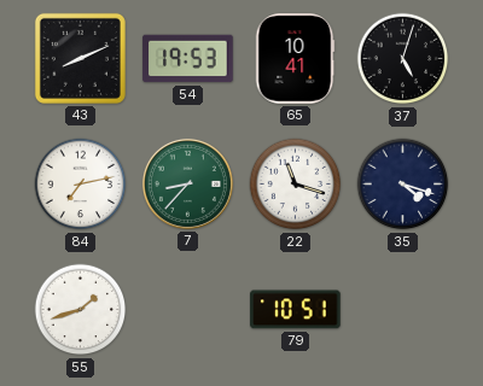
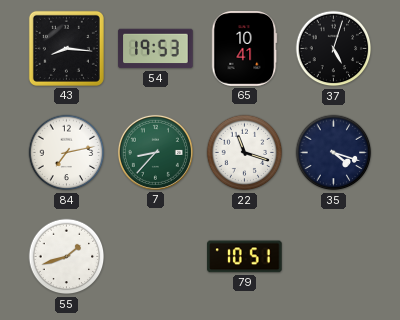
43: 8:11 -> 8:16 (66, 48)
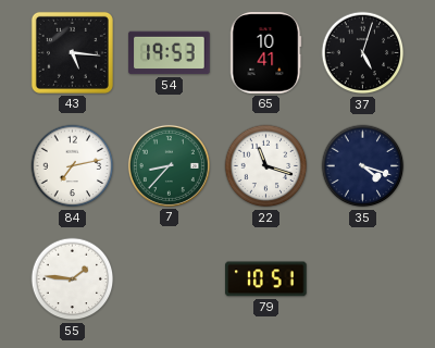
43: 8:16 -> 5:16 (72, 52)
55: 1:42 -> 1:46 (73, 279)
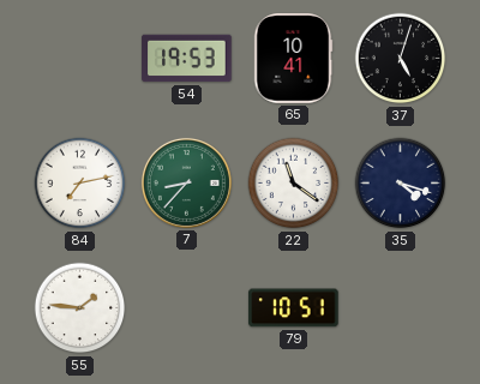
43: 5:16 -> none (72, 52)
22: 11:18 -> 11:21 (294, 184)
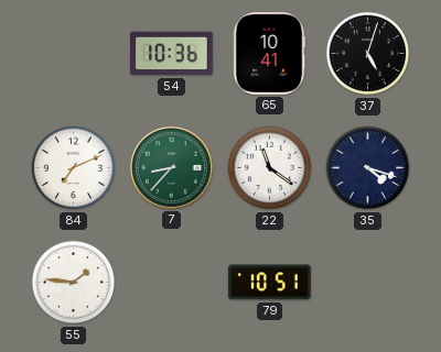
54: 19:53 -> 10:36 (172, 54)
84: 7:13 -> 7:11 (74, 168)
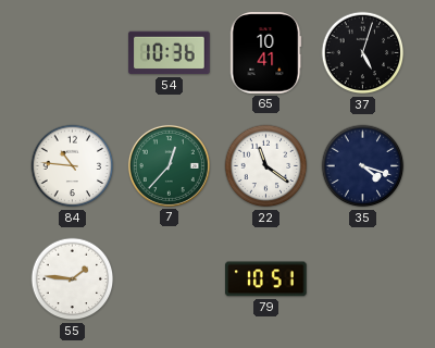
84: 7:11 -> 10:46 (73, 166)
7: 8:37 -> 12:37 (169, 165)
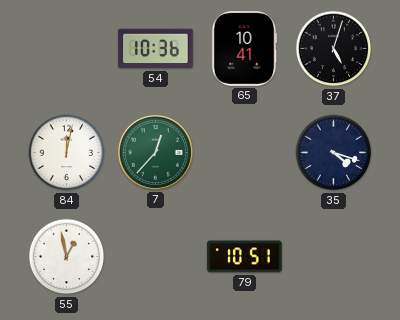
84: 10:46 -> 12:02 (67, 153)
22: 11:21 -> none (266, 166)
55: 1:46 -> 12:58 (67, 257)
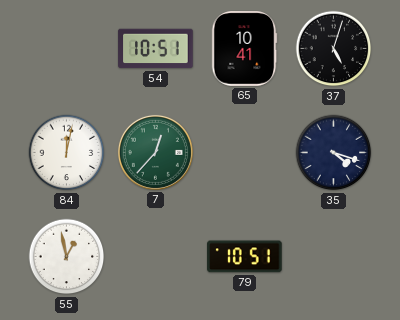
54: 10:36 -> 10:51 (156, 49)
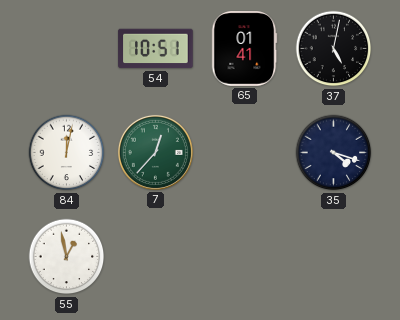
65: 10:41 -> 01:41 (244, 49)
37: 5:03 -> 5:02 (334, 49)
79: 10:51 -> none (245, 257)
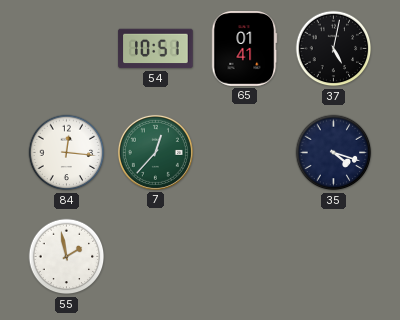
84: 12:02 -> 12:16 (67, 153)
55: 12:58 -> 1:58 (67, 257)
